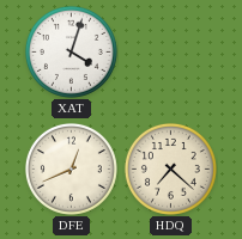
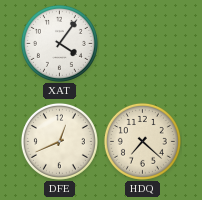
XAT: 4:03 -> 4:06 (59, 43)
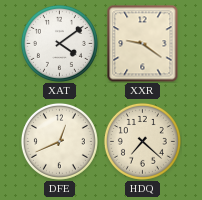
XAT: 4:06 -> 4:09 (59, 43)
XXR: none -> 9:21 (143, 43)
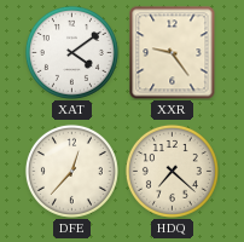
XXR: 9:21 -> 9:24 (173, 52)
DFE: 12:41 -> 12:37 (71, 171)
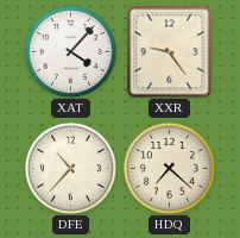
XAT: 4:09 -> 4:07 (70, 51)
DFE: 12:37 -> 10:37 (70, 168)
